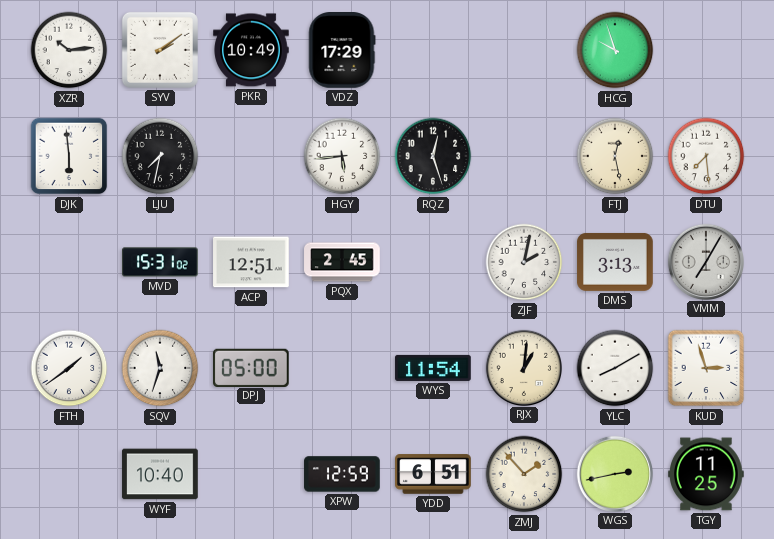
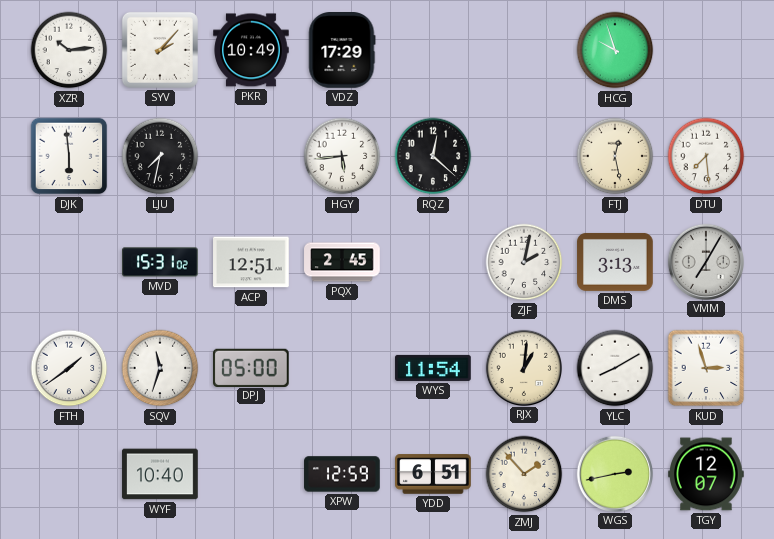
SYV: 2:09 -> 2:07 (160, 50)
RQZ: 12:27 -> 12:22 (433, 156)
TGY: 11:25 -> 12:07 (706, 474)
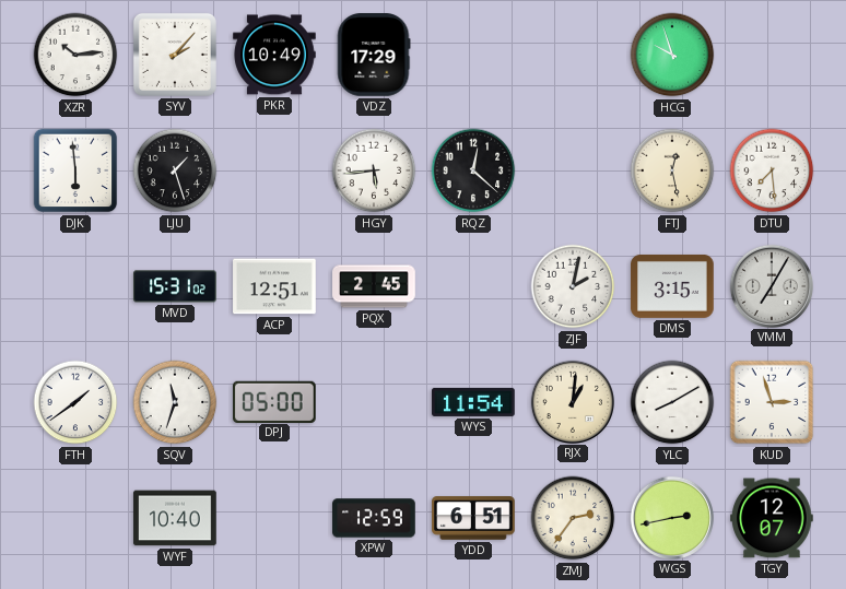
LJU: 7:32 -> 1:27 (175, 170)
DMS: 3:13 -> 3:15 (672, 286)
ZMJ: 1:53 -> 2:36 (573, 518)
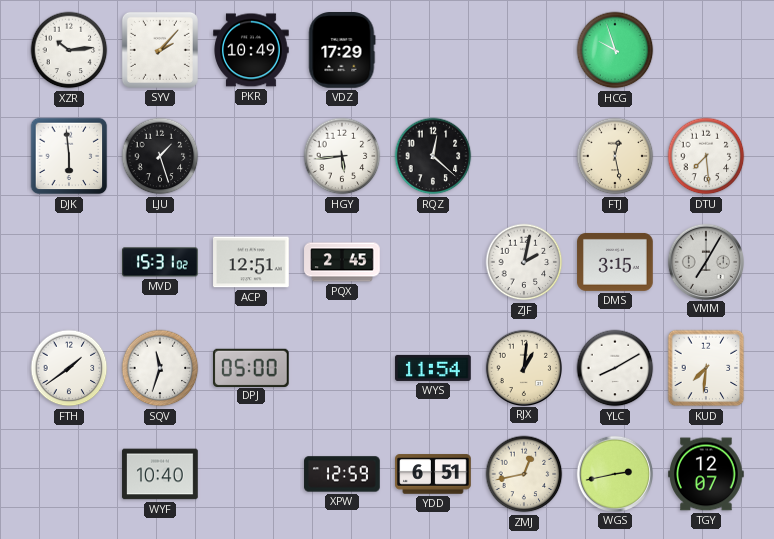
KUD: 2:57 -> 7:31 (706, 368)
ZMJ: 2:36 -> 12:43 (524, 474)
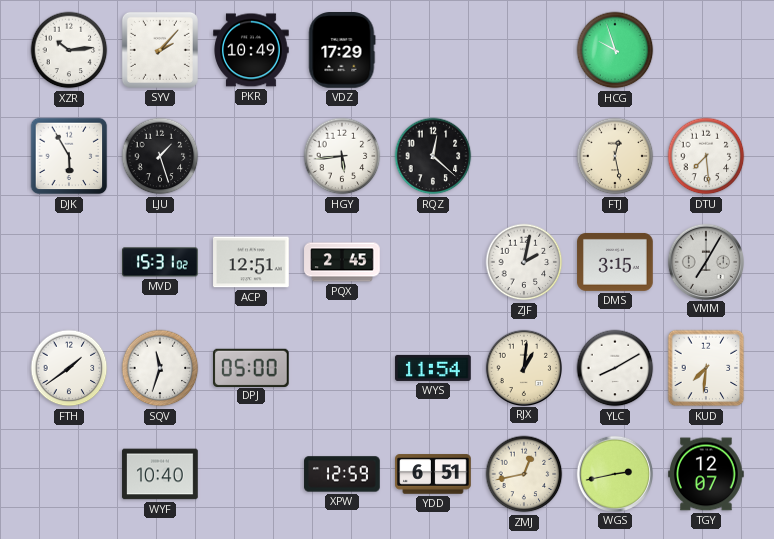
DJK: 5:59 -> 5:55 (69, 156)
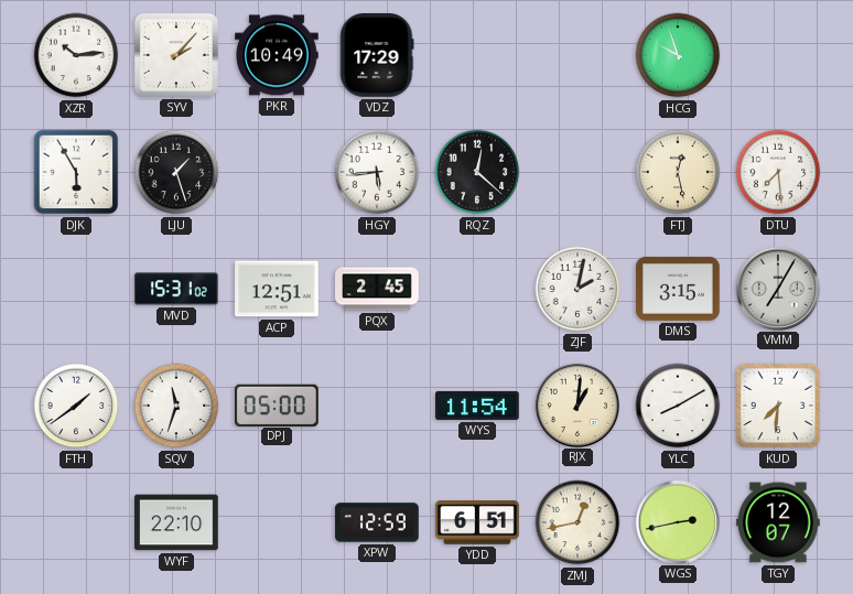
WYF: 10:40 -> 22:10 (176, 522)
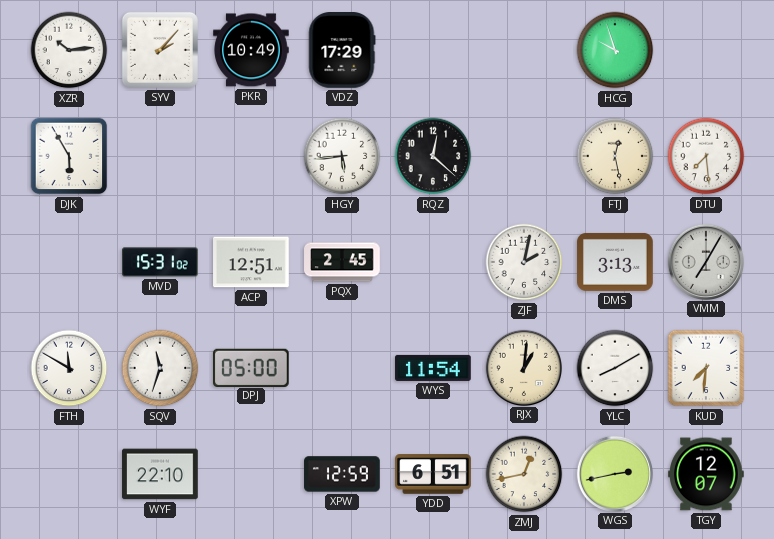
LJU: 1:27 -> none (176, 172)
DMS: 3:15 -> 3:13 (615, 262)
FTH: 1:39 -> 11:50 (69, 368)
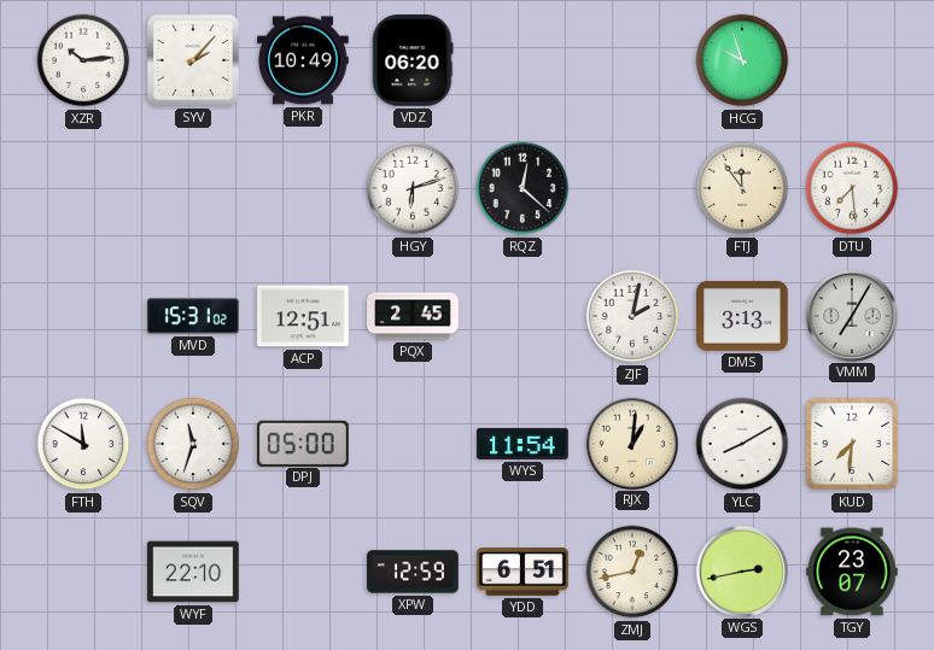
VDZ: 17:29 -> 06:20 (413, 60)
DJK: 5:55 -> none (69, 156)
HGY: 5:44 -> 6:12 (413, 188)
FTJ: 12:28 -> 11:54 (742, 188)
TGY: 12:07 -> 23:07 (852, 572)
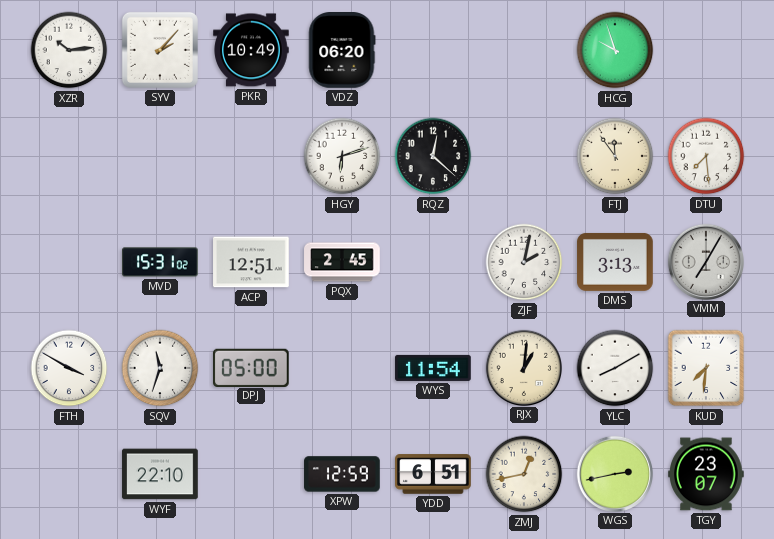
FTH: 11:50 -> 3:50 (69, 368)
